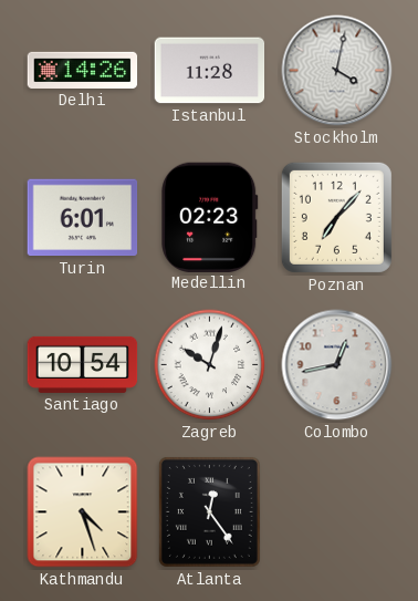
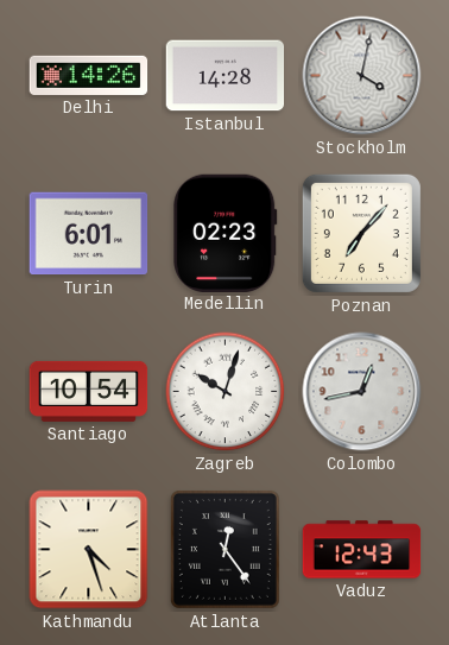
Istanbul: 11:28 -> 14:28 (226, 76)
Vaduz: none -> 12:43 (362, 550)
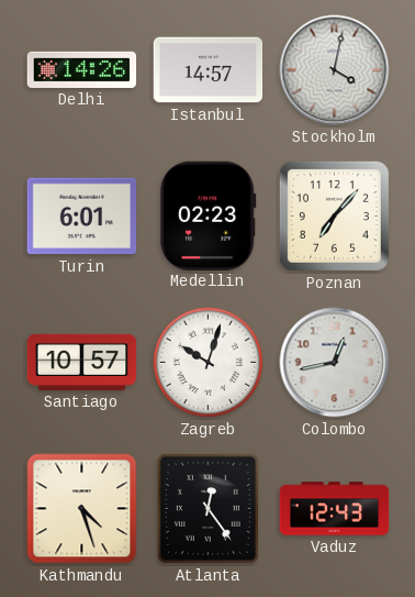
Istanbul: 14:28 -> 14:57 (209, 70)
Santiago: 10:54 -> 10:57 (82, 362)
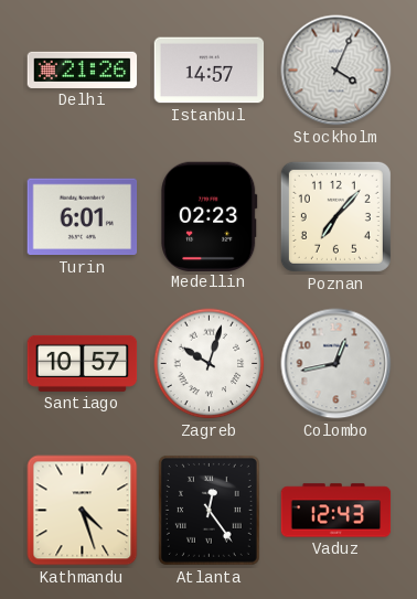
Delhi: 14:26 -> 21:26 (83, 69)
Stockholm: 4:02 -> 4:04 (336, 71)
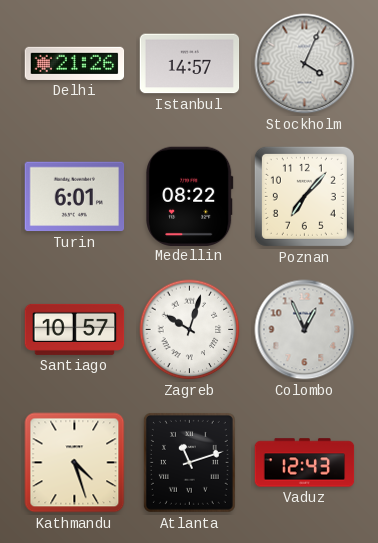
Medellin: 02:23 -> 08:22 (190, 196)
Colombo: 12:43 -> 12:56 (305, 330)
Atlanta: 12:24 -> 11:12 (189, 462)
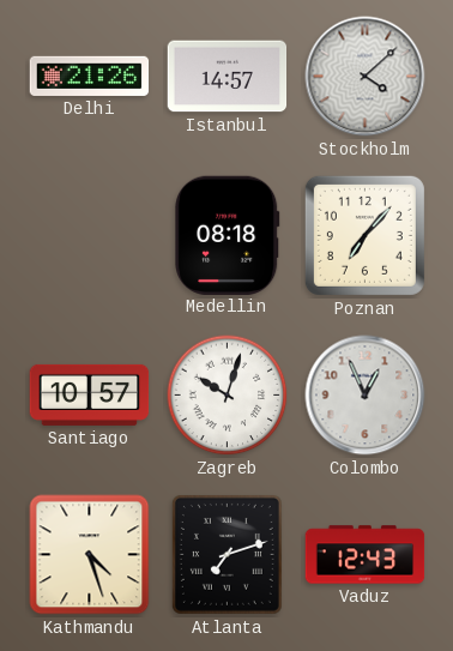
Stockholm: 4:04 -> 4:08 (366, 77)
Turin: 6:01 -> none (75, 197)
Medellin: 08:22 -> 08:18 (228, 235)
Atlanta: 11:12 -> 7:12 (226, 554)
